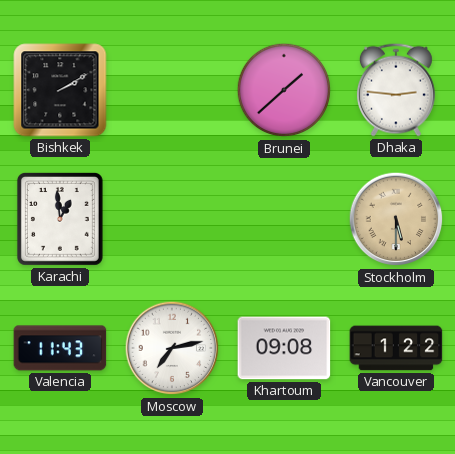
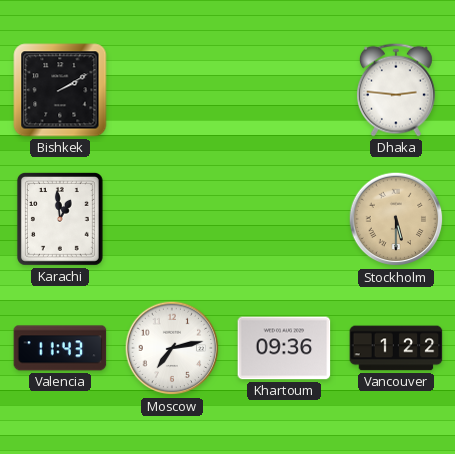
Brunei: 1:38 -> none (284, 90)
Khartoum: 09:08 -> 09:36 (284, 348)
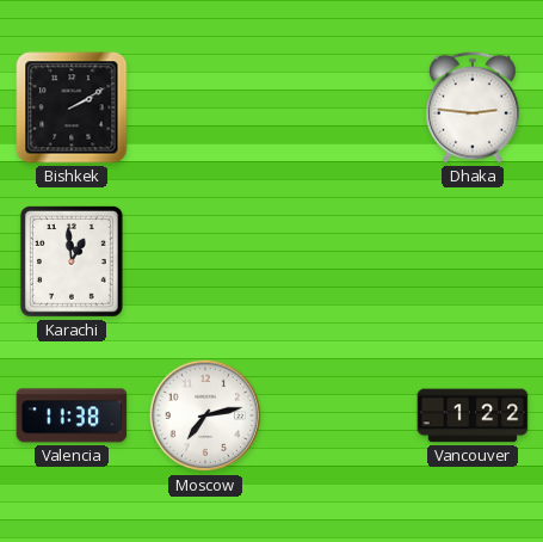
Stockholm: 5:30 -> none (396, 219)
Valencia: 11:43 -> 11:38 (72, 415)
Khartoum: 09:36 -> none (284, 348)
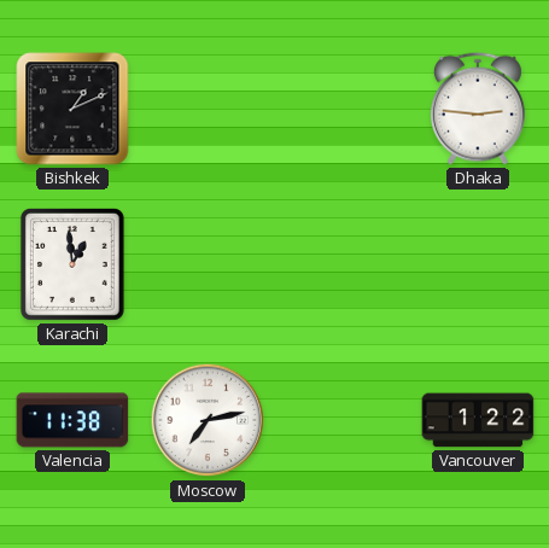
Bishkek: 2:10 -> 1:11 (72, 109)
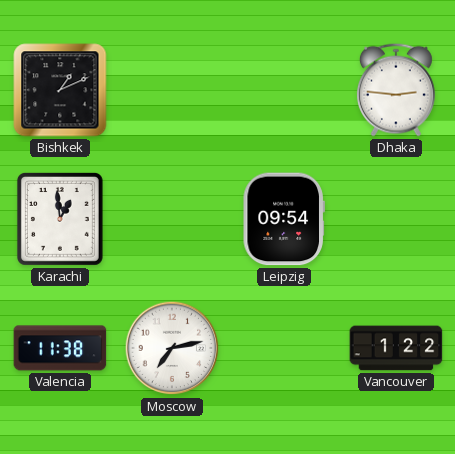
Leipzig: none -> 09:54 (284, 219)
